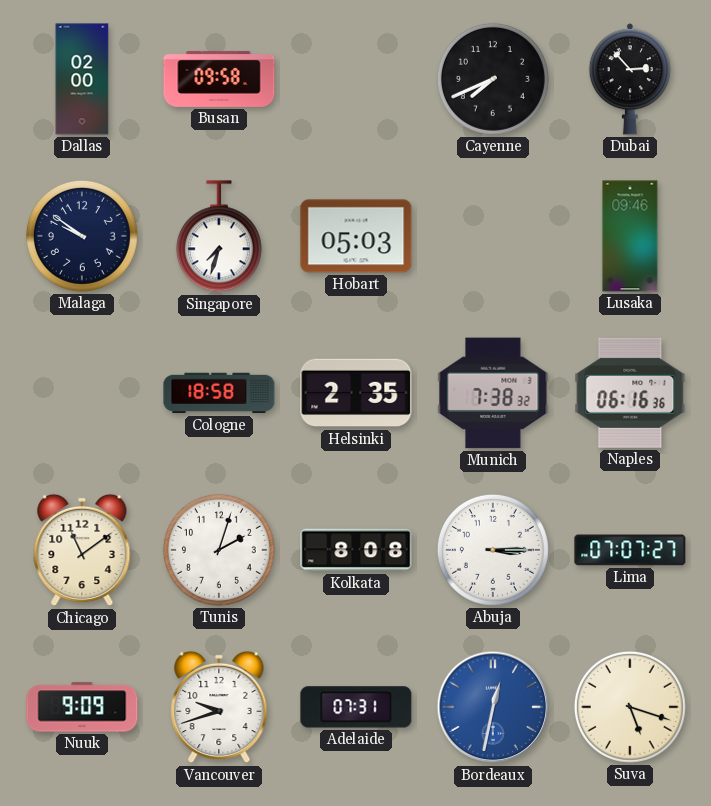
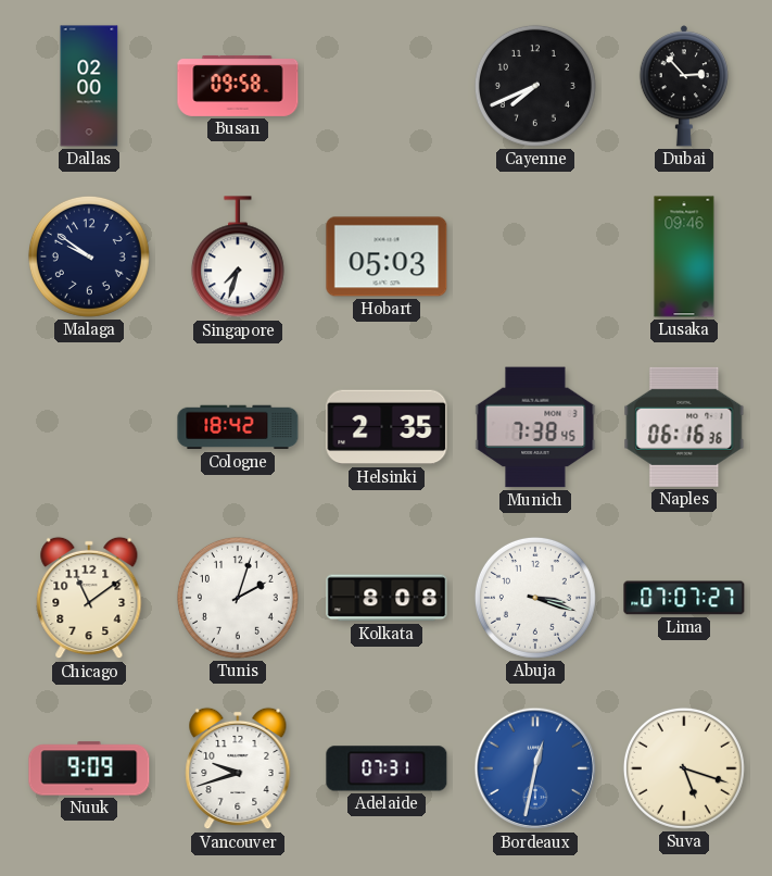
Cologne: 18:58 -> 18:42 (238, 427)
Munich: 7:38:32 -> 7:38:45 (535, 427)
Abuja: 3:15 -> 3:18 (535, 598)
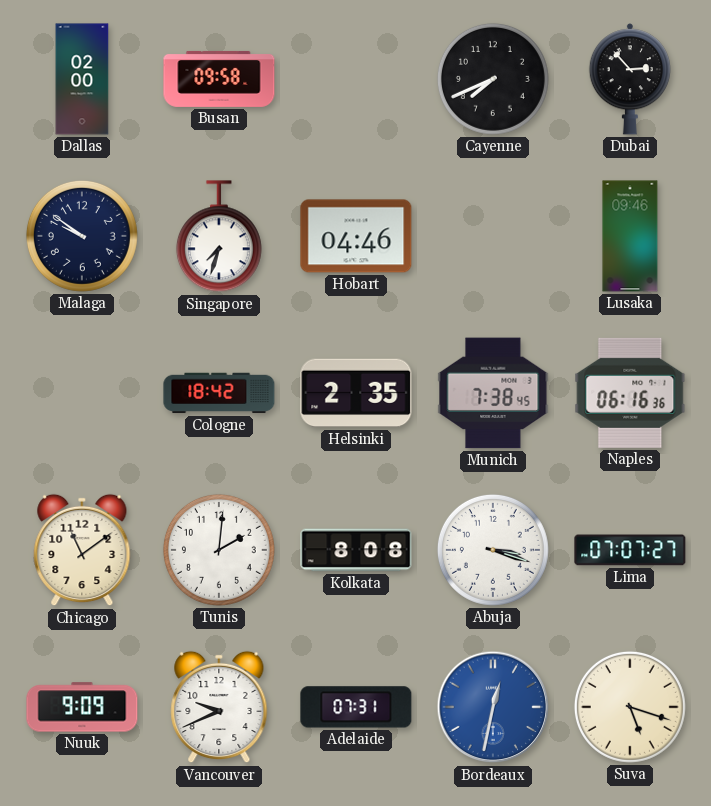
Hobart: 05:03 -> 04:46 (356, 236)
Tunis: 2:03 -> 2:01 (219, 550)
Vancouver: 9:42 -> 9:41 (219, 707)
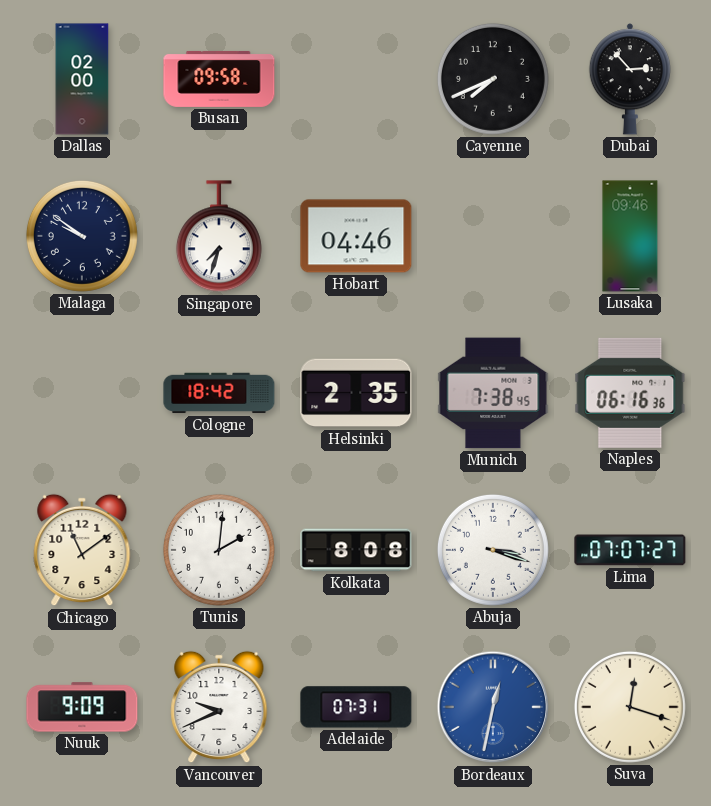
Suva: 5:18 -> 12:18 (630, 707)
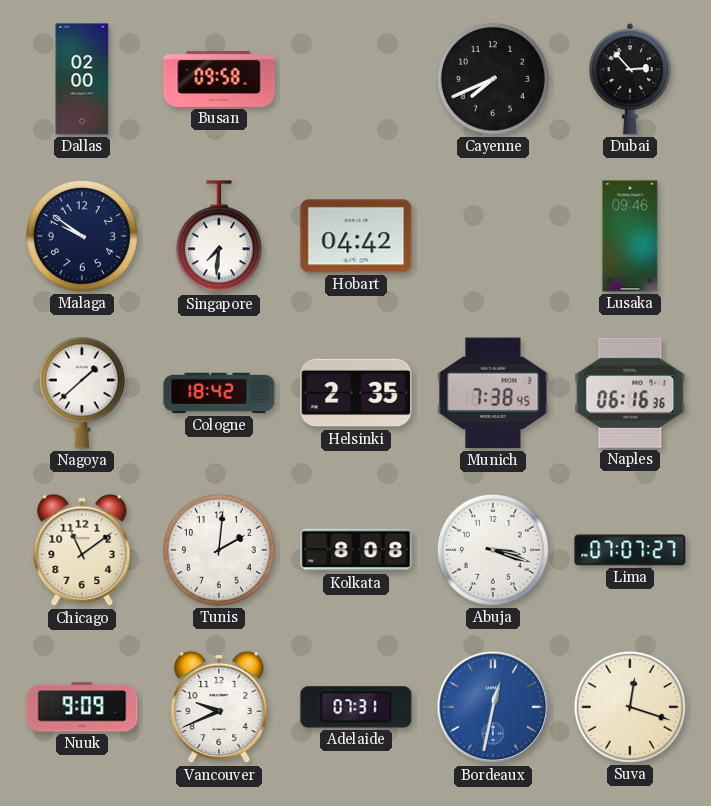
Singapore: 7:33 -> 7:31 (219, 237)
Hobart: 04:46 -> 04:42 (356, 236)
Nagoya: none -> 1:38 (82, 393)
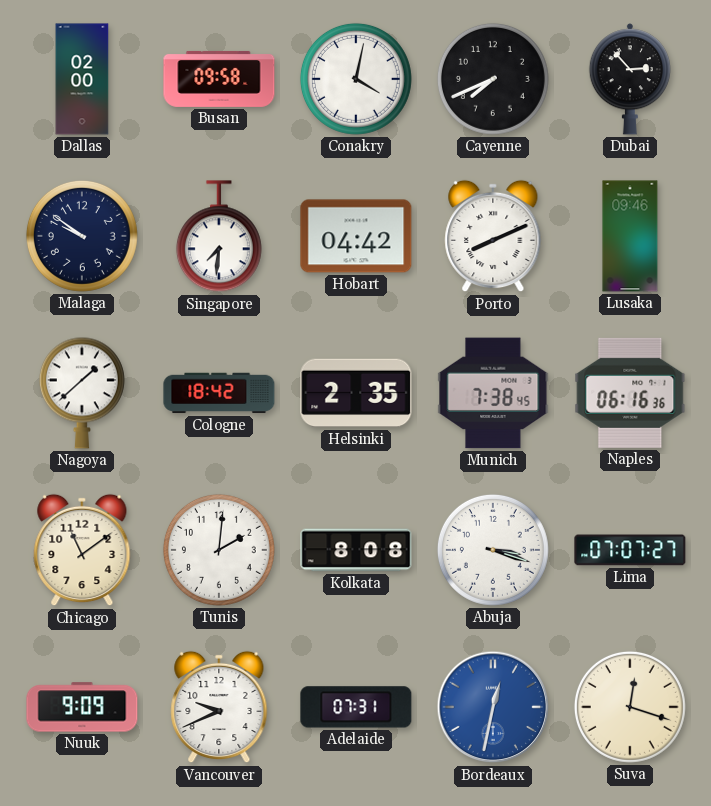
Conakry: none -> 4:02 (356, 79)
Porto: none -> 8:11 (493, 236)
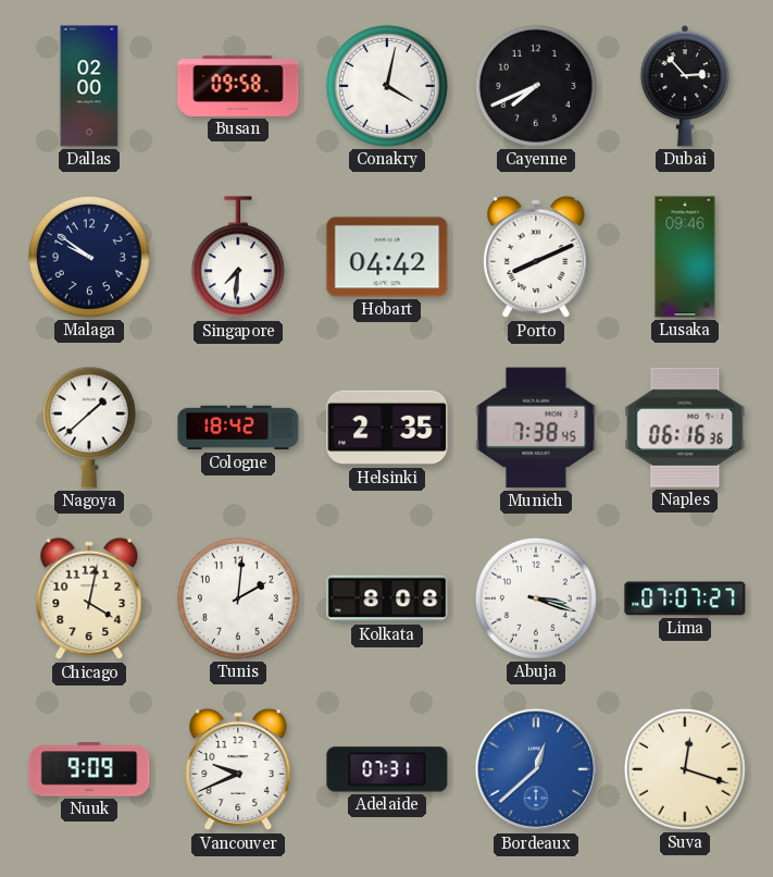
Chicago: 11:09 -> 4:02 (89, 598)
Bordeaux: 12:32 -> 12:38 (536, 769)
